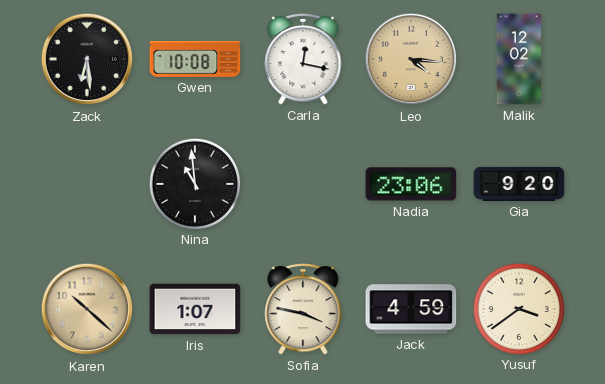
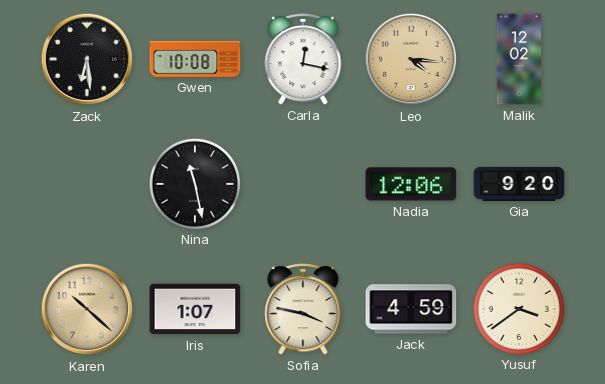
Nina: 10:59 -> 11:28 (194, 183)
Nadia: 23:06 -> 12:06 (411, 184)
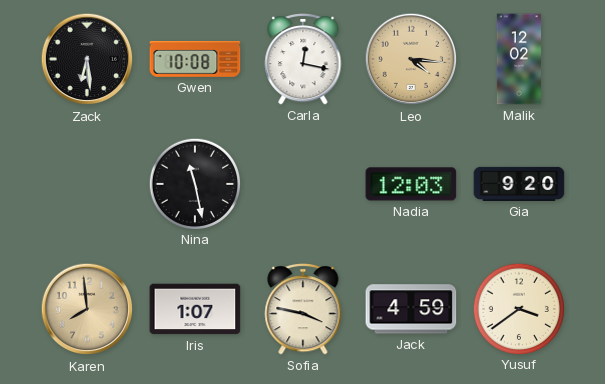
Nadia: 12:06 -> 12:03 (411, 184)
Karen: 10:22 -> 7:59 (87, 309)
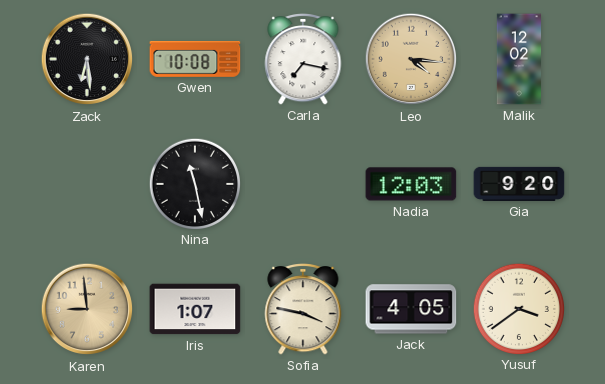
Carla: 12:17 -> 7:17 (303, 60)
Karen: 7:59 -> 8:59 (87, 309)
Jack: 4:59 -> 4:05 (411, 309)
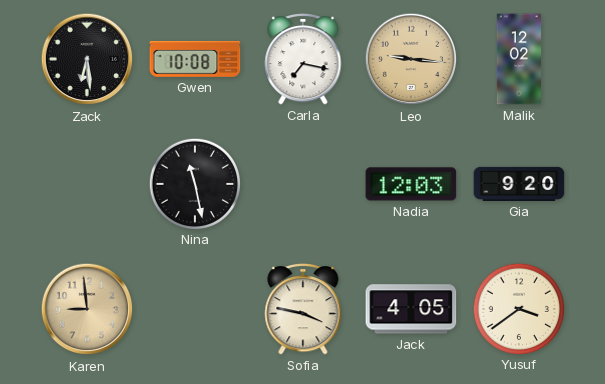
Leo: 4:16 -> 9:16 (411, 59)
Iris: 1:07 -> none (195, 309)
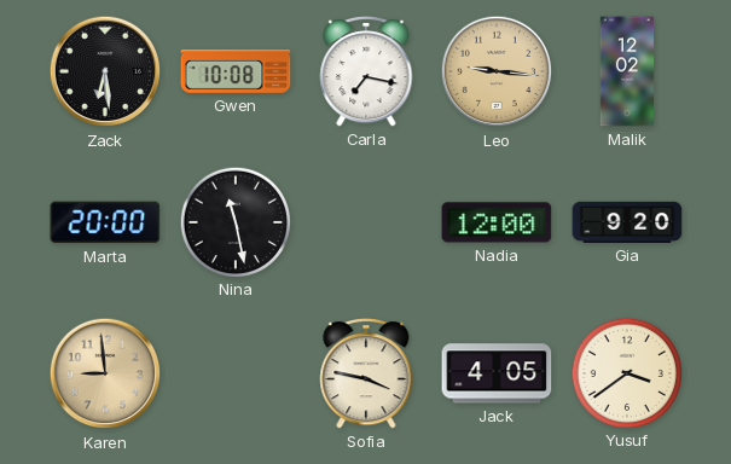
Marta: none -> 20:00 (105, 222)
Nadia: 12:03 -> 12:00 (497, 222)
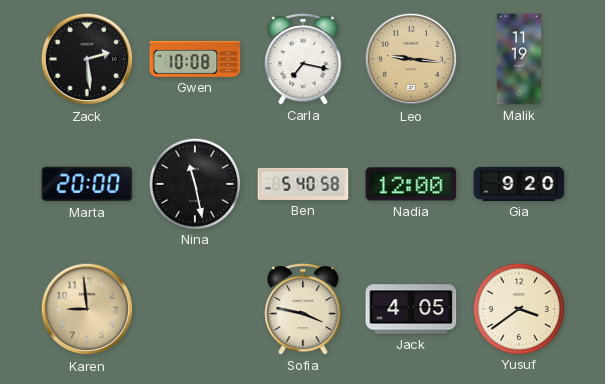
Zack: 6:29 -> 2:29 (87, 59)
Malik: 12:02 -> 11:19 (519, 59)
Ben: none -> 5:40 (303, 184)
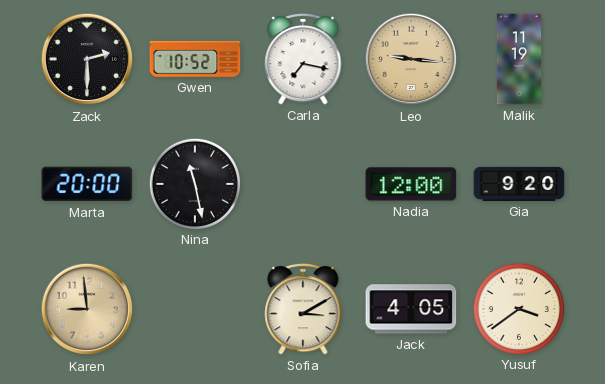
Zack: 2:29 -> 2:30 (87, 59)
Gwen: 10:08 -> 10:52 (195, 59)
Ben: 5:40 -> none (303, 184)
Sofia: 3:47 -> 3:10 (303, 310)
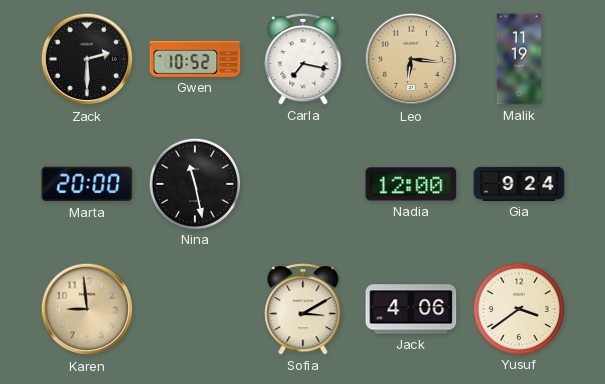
Leo: 9:16 -> 6:16 (411, 59)
Gia: 9:20 -> 9:24 (519, 184)
Jack: 4:05 -> 4:06 (411, 309)
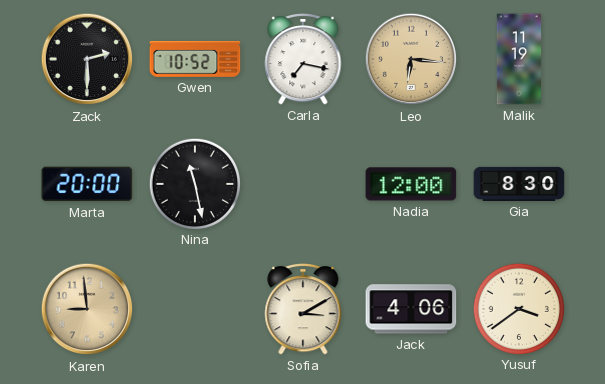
Gia: 9:24 -> 8:30 (519, 184)
